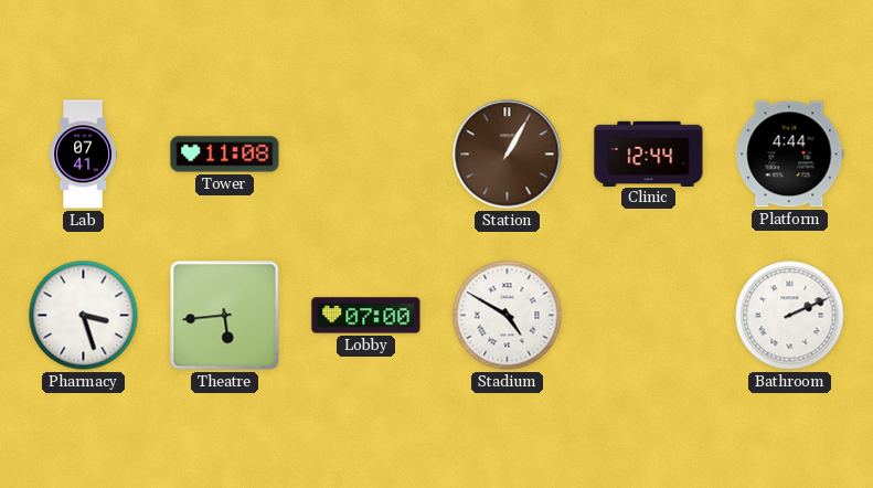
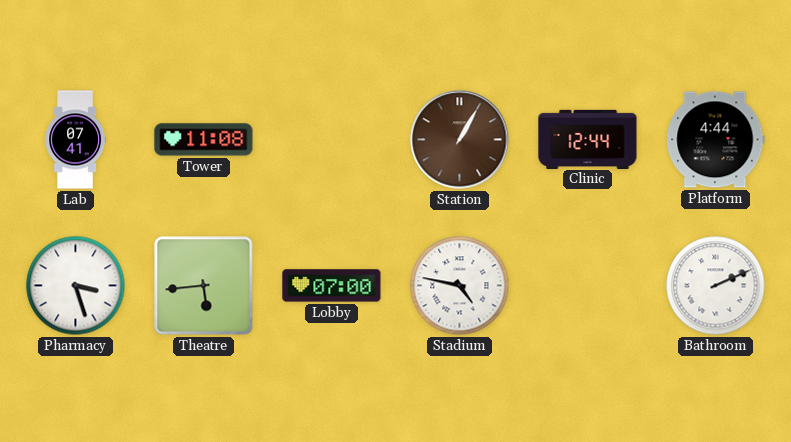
Stadium: 4:50 -> 4:47 (460, 286)
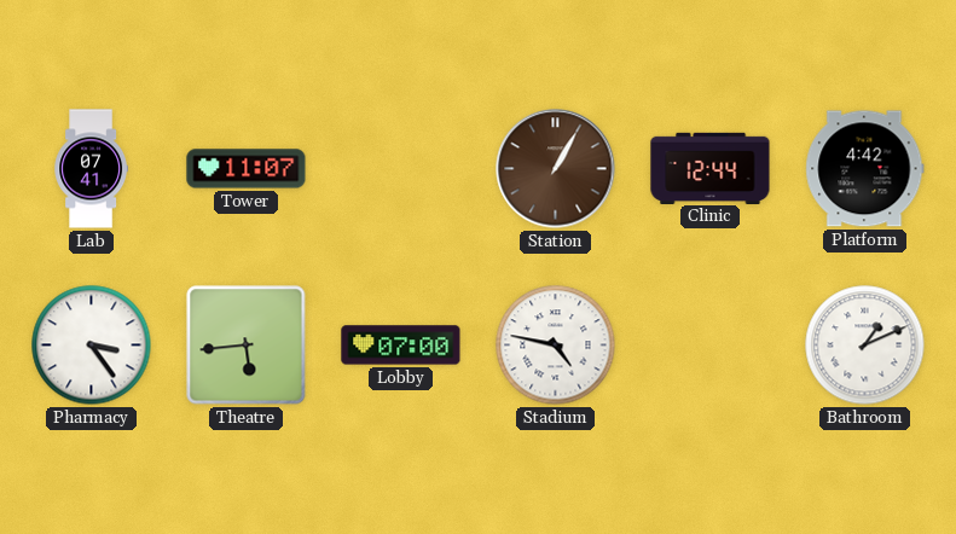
Tower: 11:08 -> 11:07 (247, 169)
Platform: 4:44 -> 4:42 (865, 169)
Pharmacy: 3:27 -> 3:24 (92, 346)
Bathroom: 2:11 -> 1:11 (865, 346)
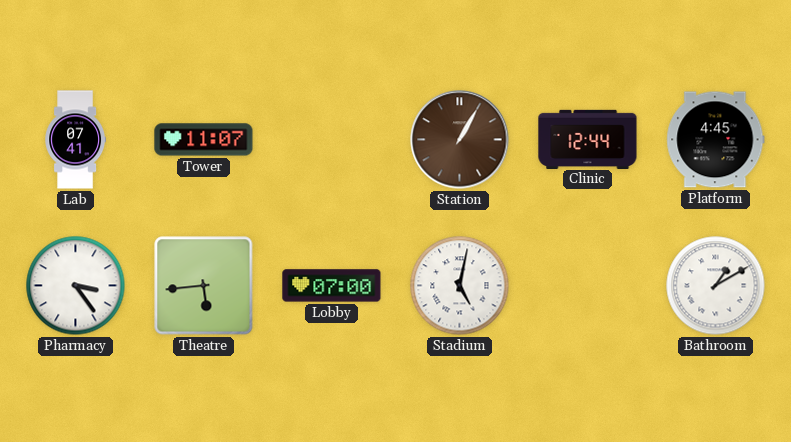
Platform: 4:42 -> 4:45 (716, 140)
Stadium: 4:47 -> 5:02 (460, 286)
Bathroom: 1:11 -> 1:10 (716, 286)
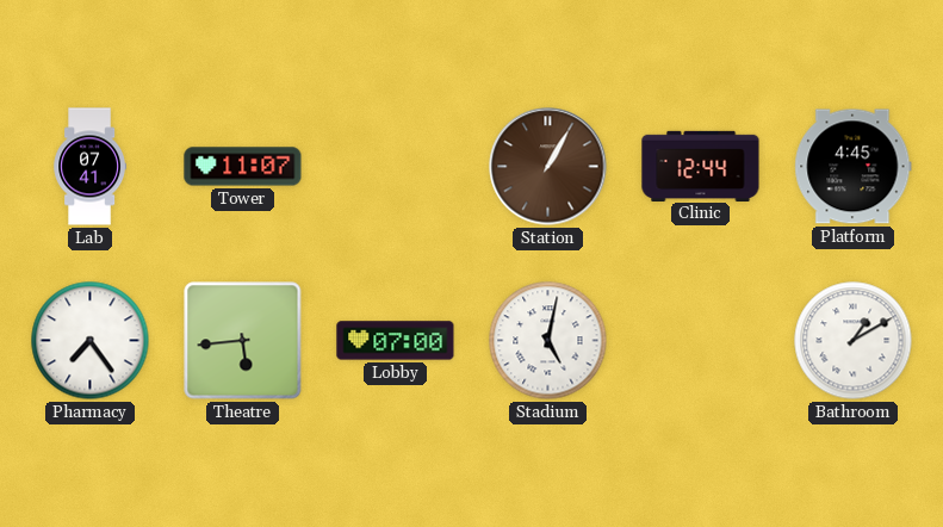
Pharmacy: 3:24 -> 7:24 (91, 341)
